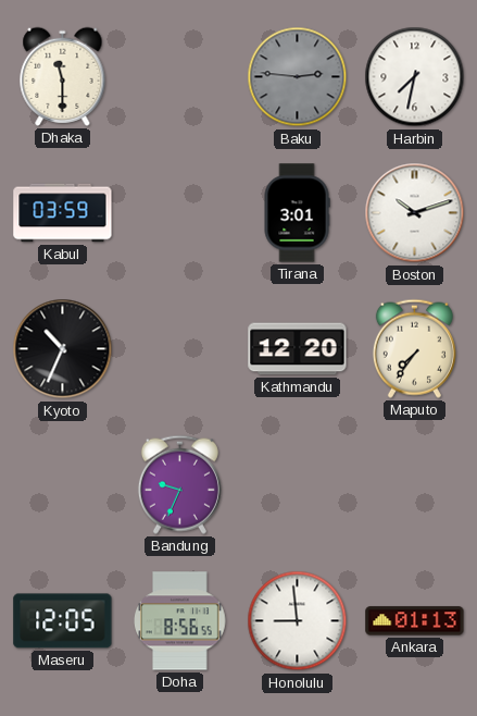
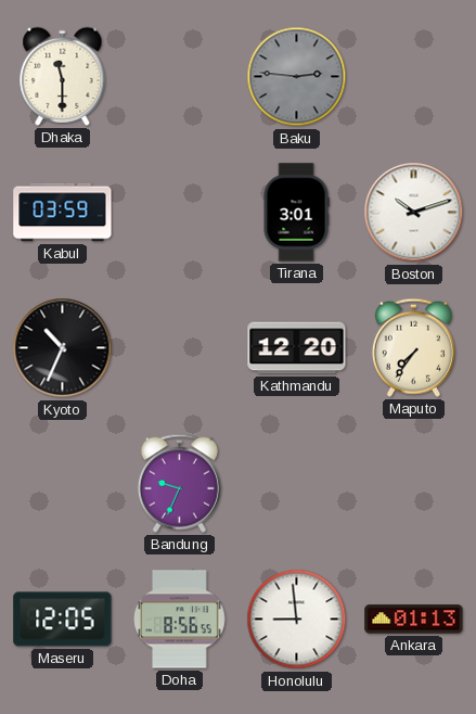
Harbin: 7:32 -> none (415, 77)
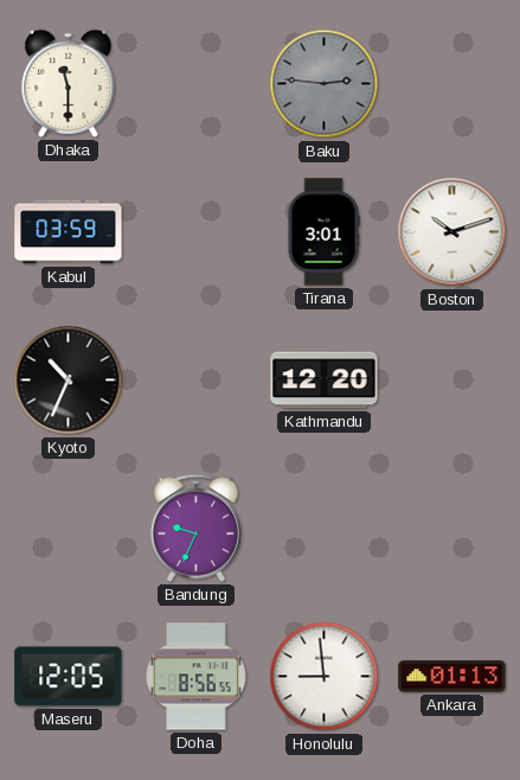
Maputo: 7:36 -> none (413, 347)
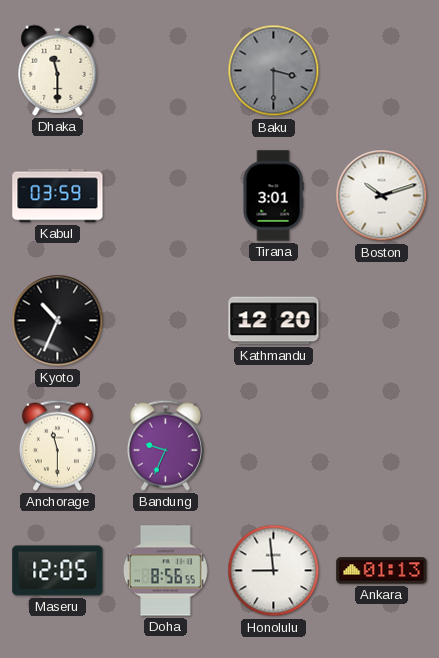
Baku: 2:46 -> 3:30 (274, 71)
Anchorage: none -> 11:30 (57, 445)
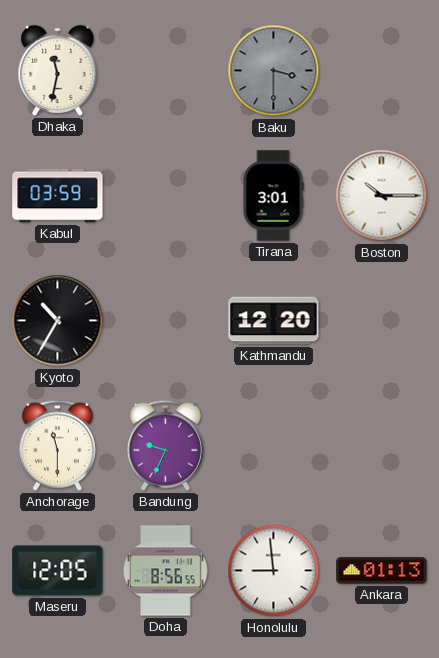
Dhaka: 11:30 -> 11:32 (58, 70)
Boston: 10:12 -> 10:15 (382, 196)
Kyoto: 10:34 -> 10:35 (58, 321)
